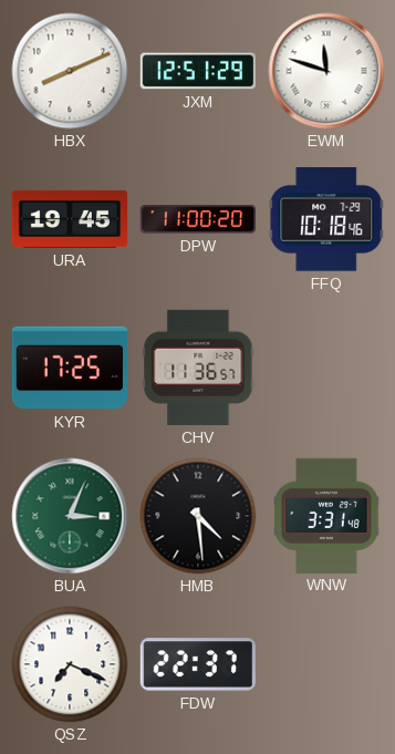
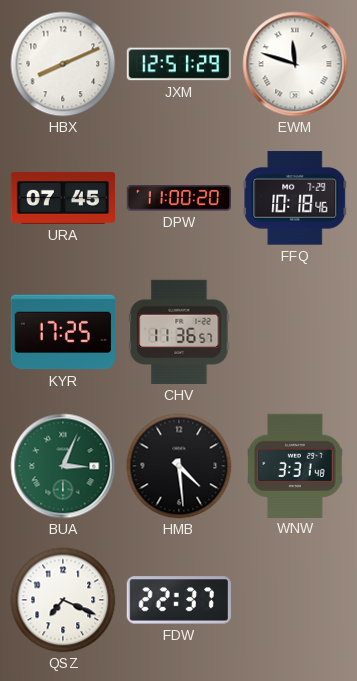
URA: 19:45 -> 07:45 (62, 198)
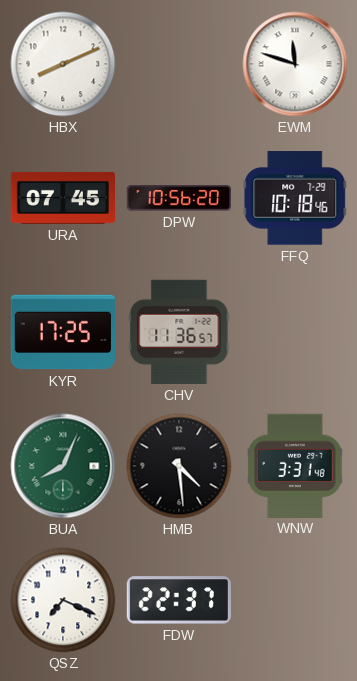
JXM: 12:51 -> none (179, 64)
DPW: 11:00 -> 10:56 (178, 198)
BUA: 3:04 -> 8:04 (63, 466)
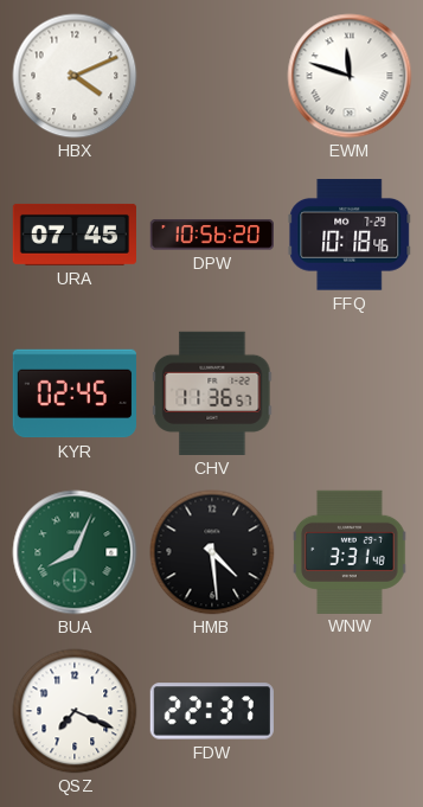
HBX: 8:11 -> 4:11 (75, 76)
KYR: 17:25 -> 02:45 (73, 393)
